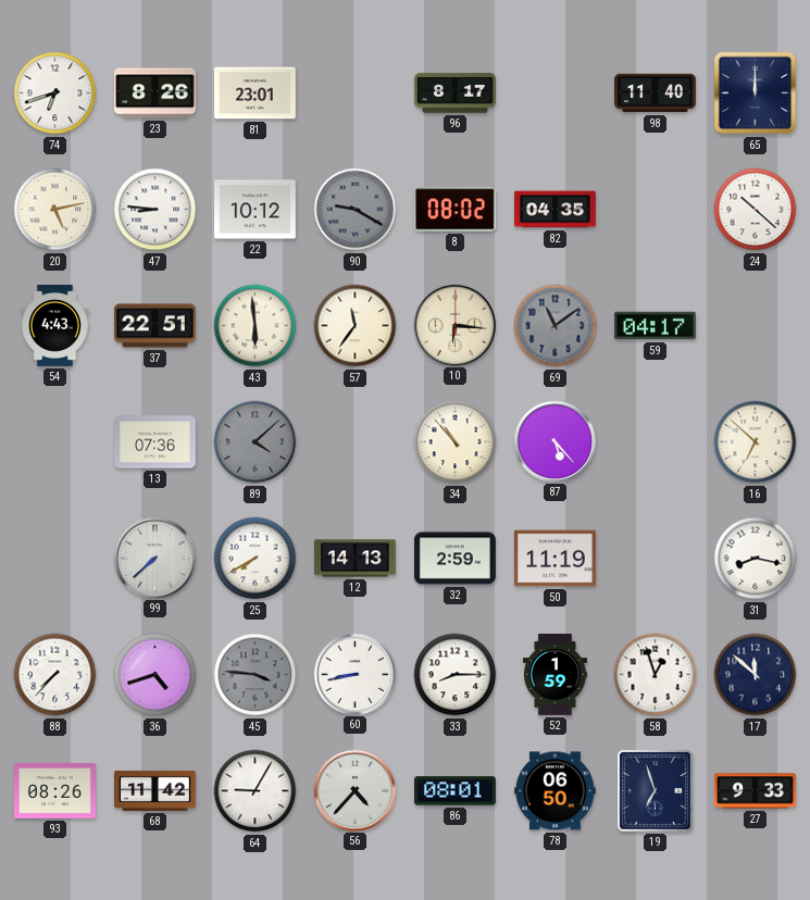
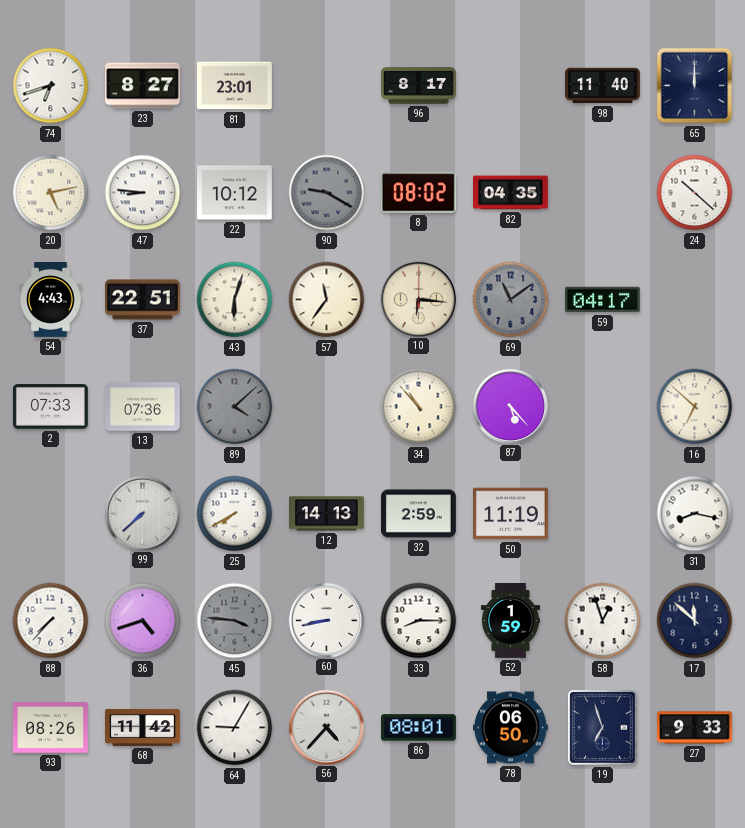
23: 8:26 -> 8:27 (143, 86)
43: 5:59 -> 6:03 (235, 300)
2: none -> 07:33 (51, 407)
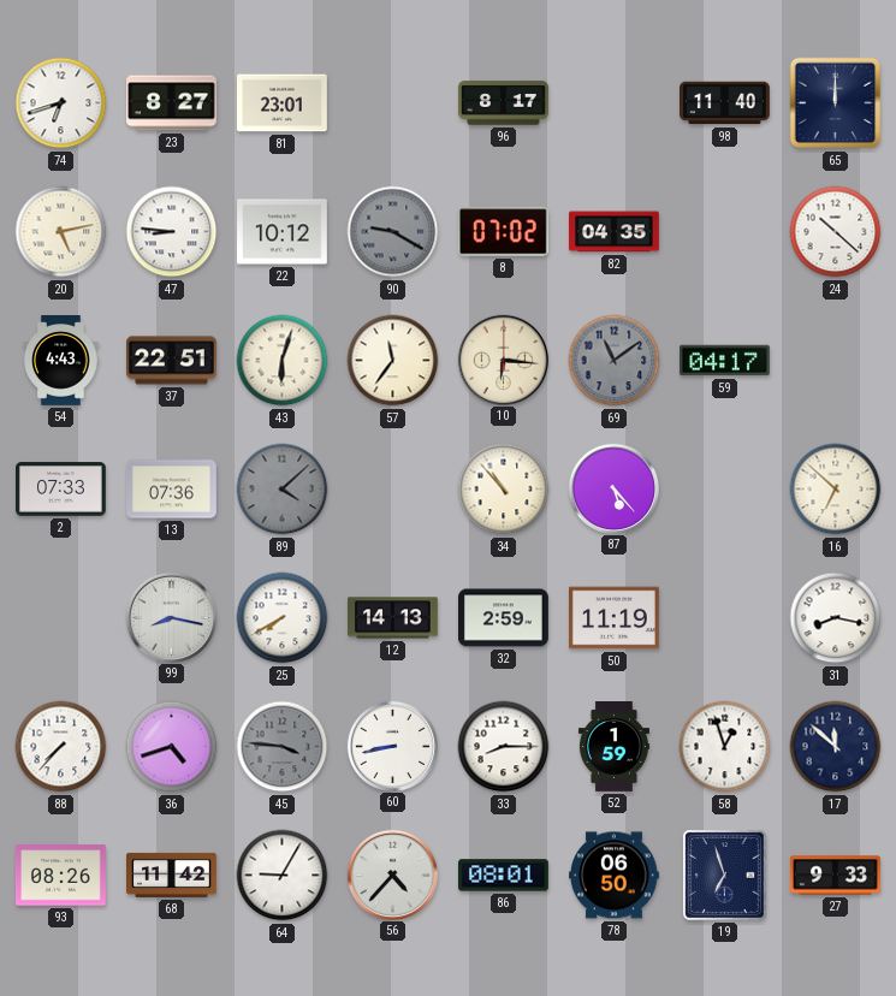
8: 08:02 -> 07:02 (503, 232)
99: 7:38 -> 8:17 (171, 617)
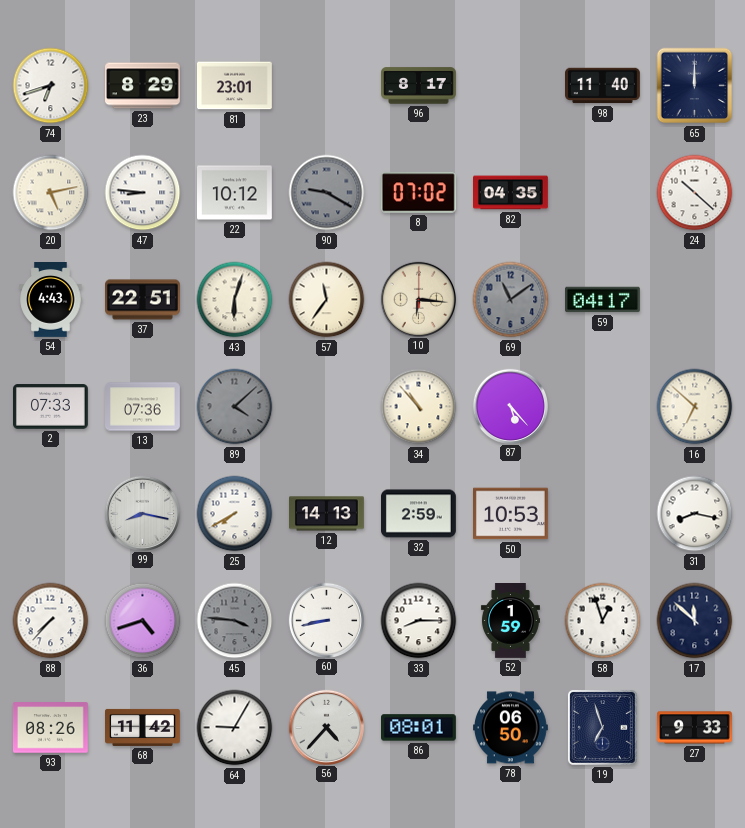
23: 8:27 -> 8:29 (143, 86)
50: 11:19 -> 10:53 (511, 514)
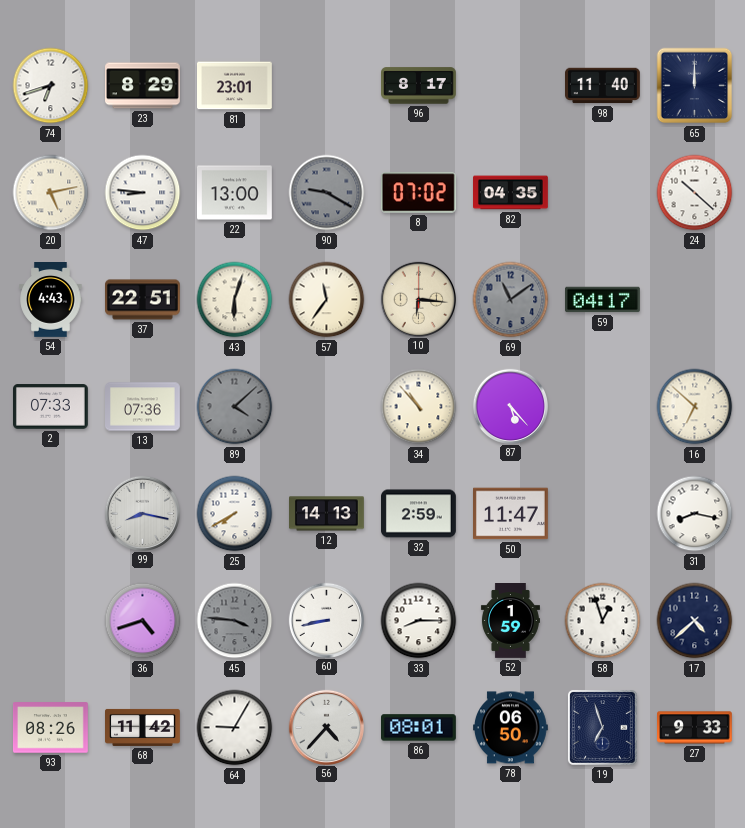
22: 10:12 -> 13:00 (235, 193)
50: 10:53 -> 11:47 (511, 514)
88: 7:37 -> none (51, 621)
17: 11:52 -> 4:38 (695, 621)
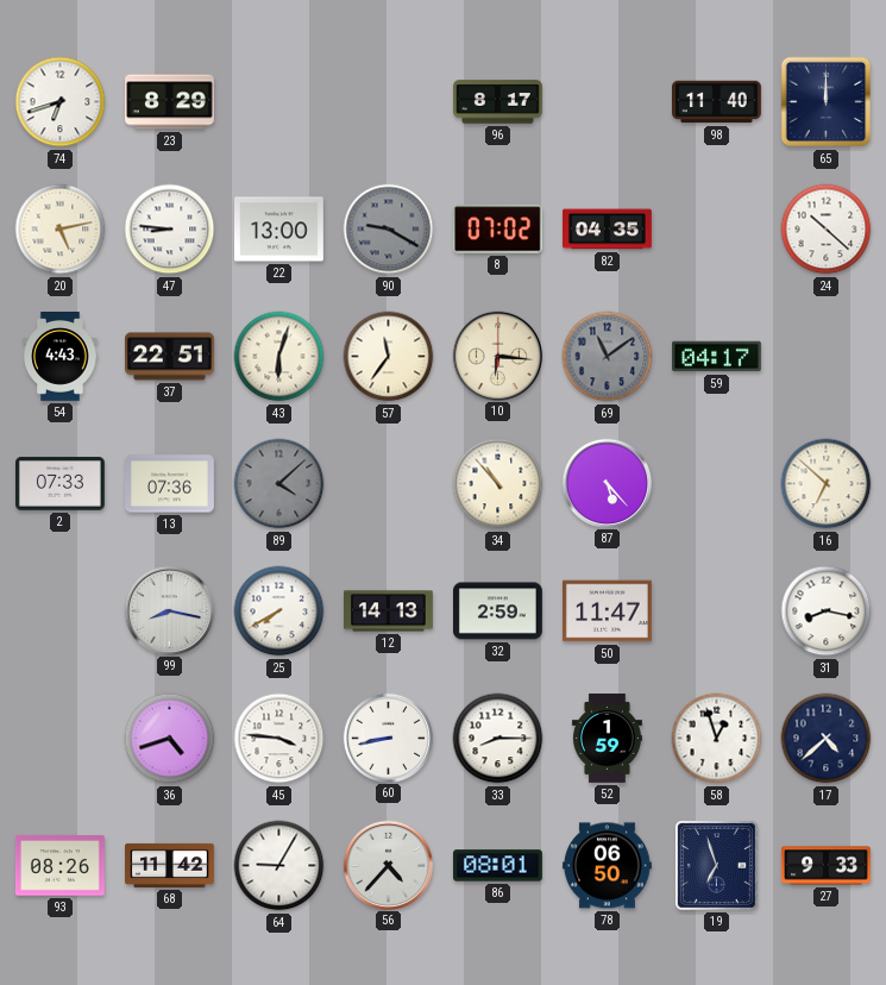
81: 23:01 -> none (235, 86)
45 dial: grey -> white (279, 739)
